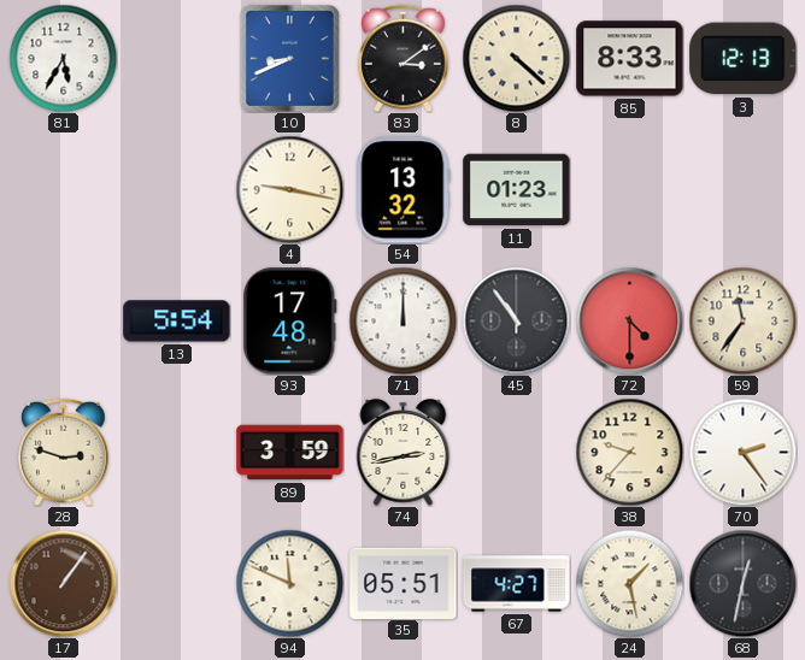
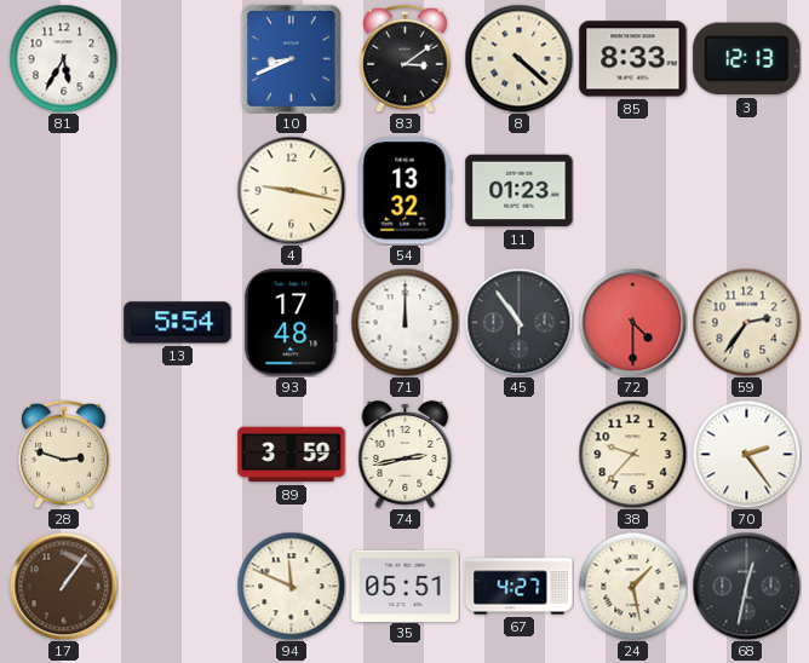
59: 11:36 -> 2:36 (746, 322)
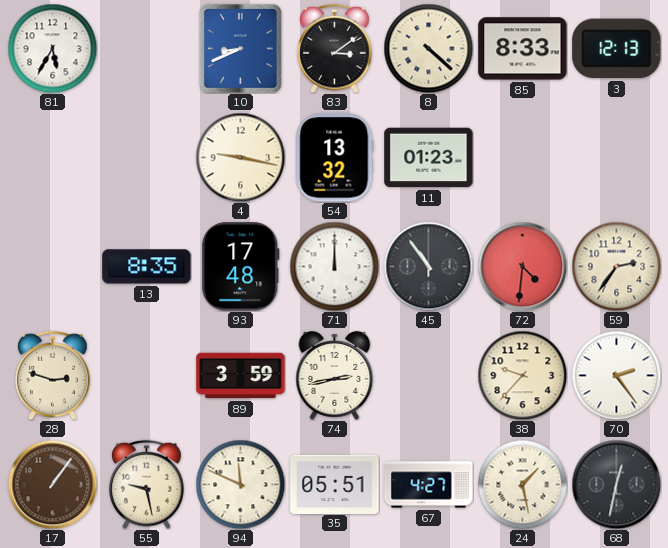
13: 5:54 -> 8:35 (147, 267)
72: 4:30 -> 4:31 (522, 266)
55: none -> 9:28 (147, 484)
